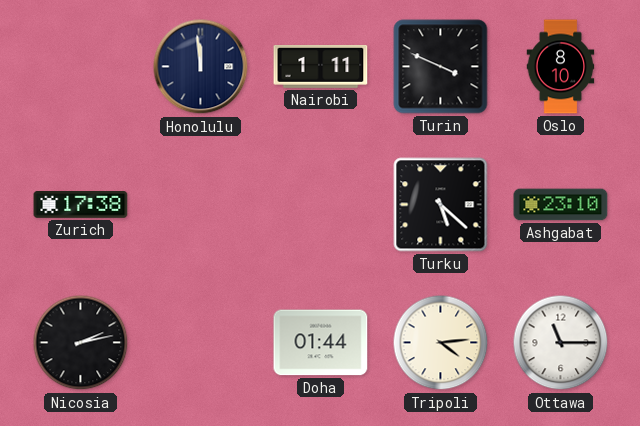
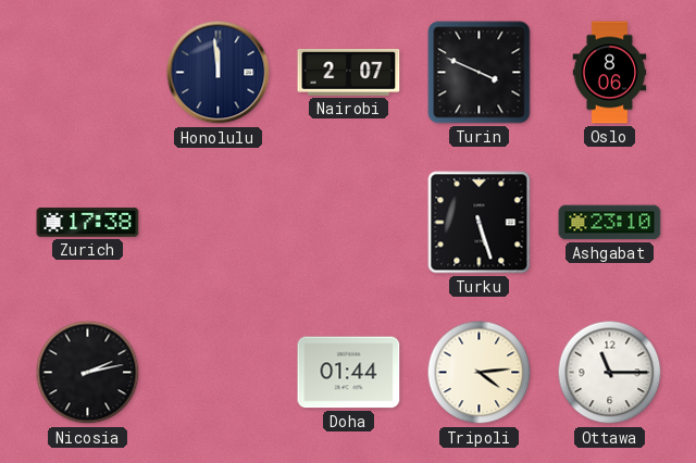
Nairobi: 1:11 -> 2:07 (349, 73)
Oslo: 8:10 -> 8:06 (610, 73)
Turku: 5:22 -> 5:27 (480, 223)
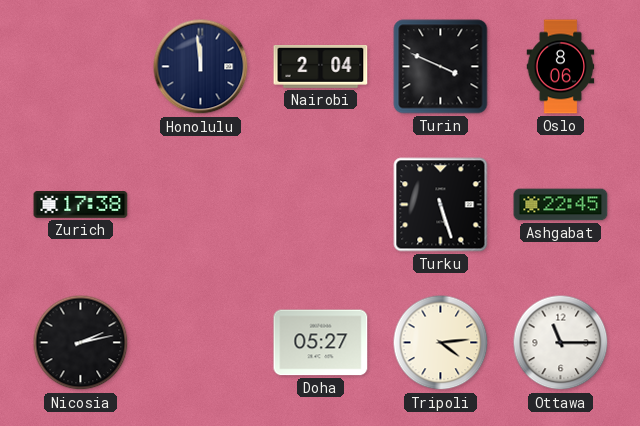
Nairobi: 2:07 -> 2:04 (321, 67)
Ashgabat: 23:10 -> 22:45 (561, 205)
Doha: 01:44 -> 05:27 (321, 343)
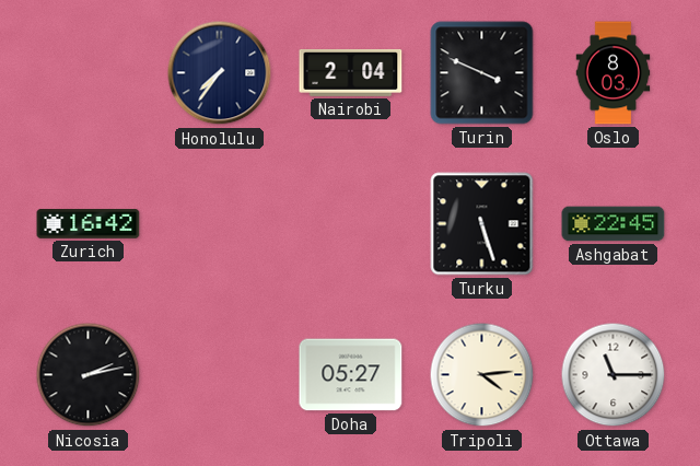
Honolulu: 11:59 -> 7:36 (220, 73)
Oslo: 8:06 -> 8:03 (614, 73)
Zurich: 17:38 -> 16:42 (89, 224)
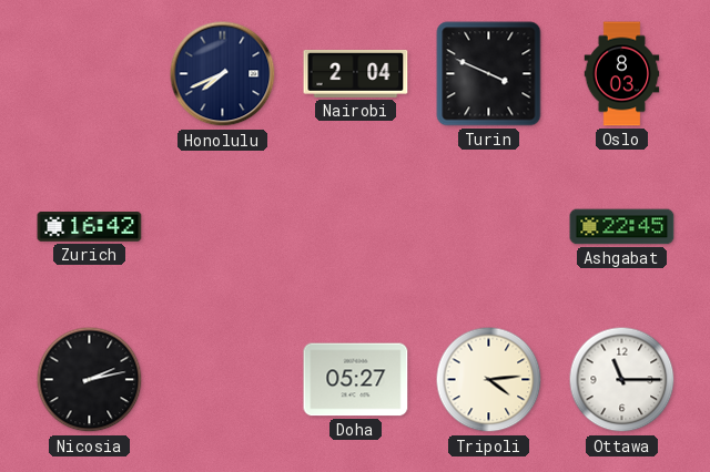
Honolulu: 7:36 -> 7:41 (223, 74)
Turku: 5:27 -> none (482, 224)
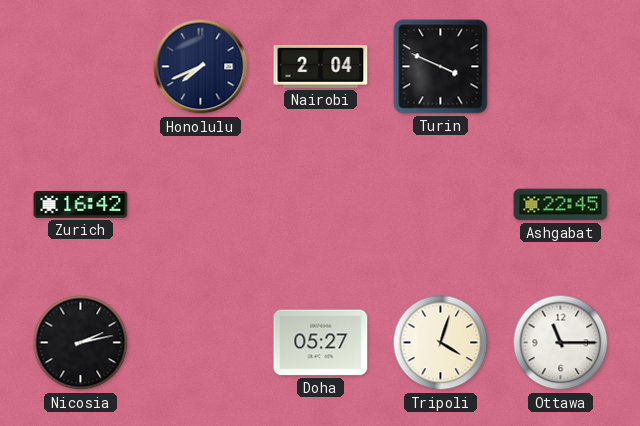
Oslo: 8:03 -> none (622, 74)
Tripoli: 4:14 -> 4:03 (441, 343)
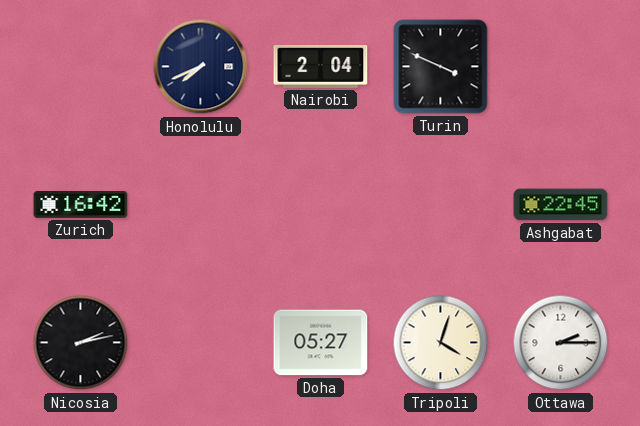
Ottawa: 11:15 -> 2:15 (561, 343)
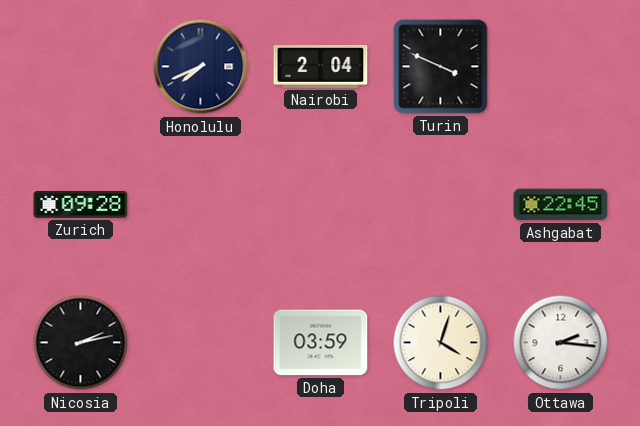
Zurich: 16:42 -> 09:28 (81, 205)
Doha: 05:27 -> 03:59 (321, 343)
Ottawa: 2:15 -> 2:16 (561, 343)
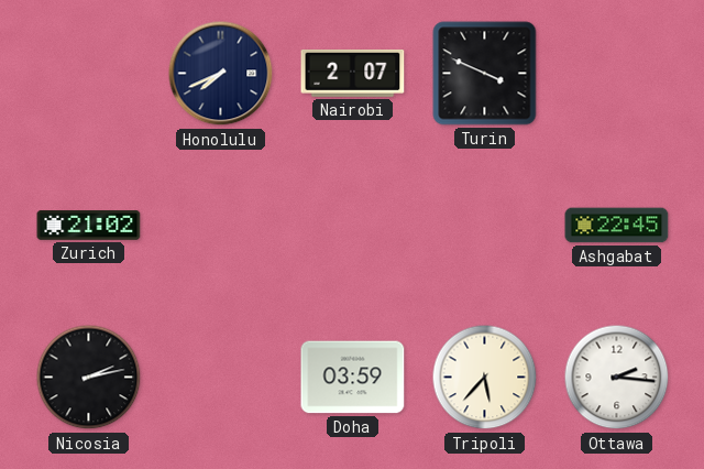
Nairobi: 2:04 -> 2:07 (353, 74)
Zurich: 09:28 -> 21:02 (89, 226)
Tripoli: 4:03 -> 5:37 (485, 378)
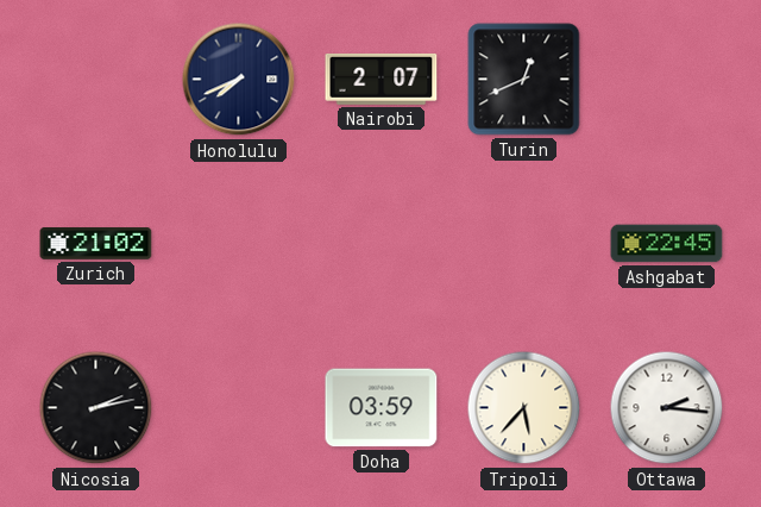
Turin: 3:49 -> 12:41 (524, 80)
